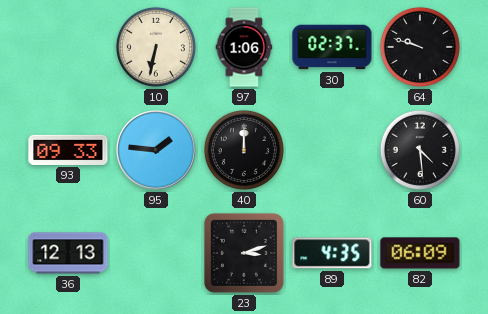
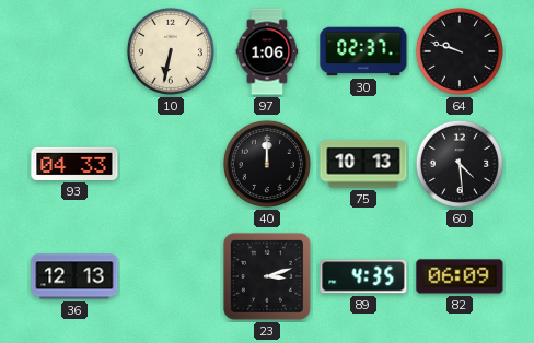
93: 09:33 -> 04:33 (74, 164)
95: 1:46 -> none (157, 151)
75: none -> 10:13 (363, 164)
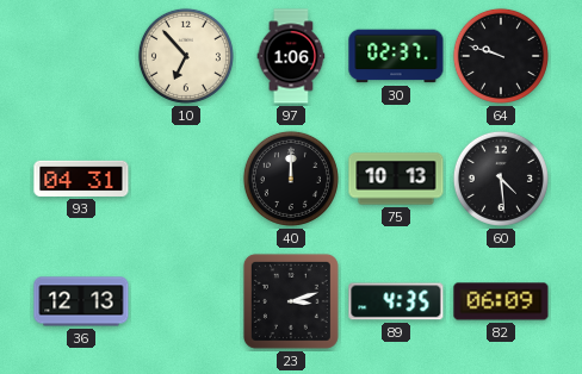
10: 6:32 -> 6:53 (186, 56)
93: 04:33 -> 04:31 (81, 179)
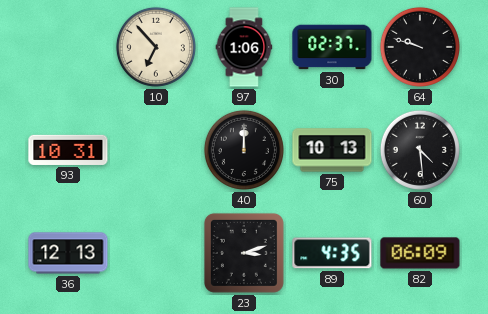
93: 04:31 -> 10:31 (68, 150)
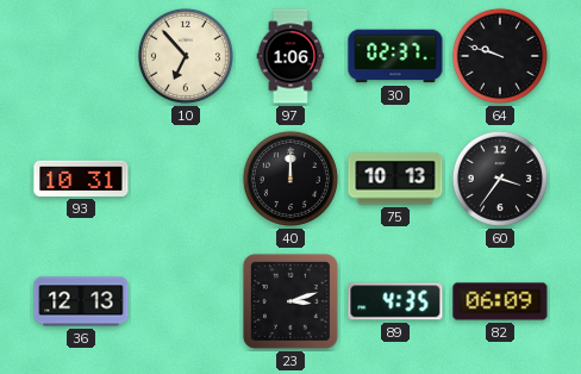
60: 4:29 -> 3:36 (500, 179)
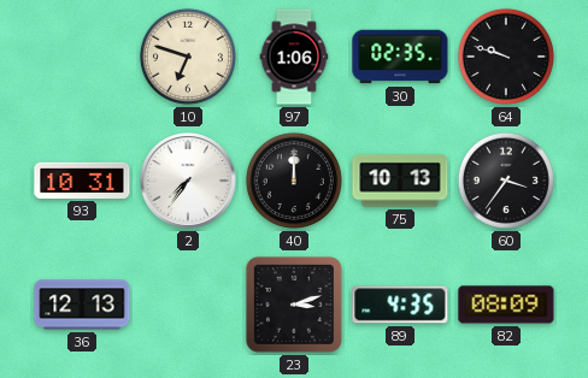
10: 6:53 -> 6:48 (188, 57)
30: 02:37 -> 02:35 (400, 57)
2: none -> 7:36 (189, 182)
82: 06:09 -> 08:09 (506, 305)
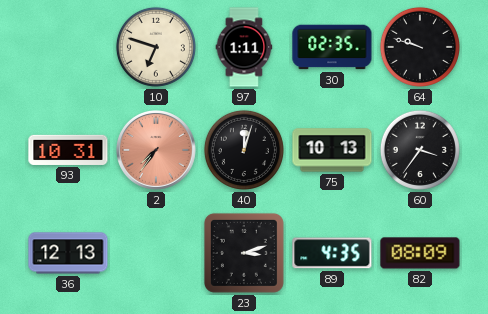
97: 1:06 -> 1:11 (244, 47)
2 dial: white -> salmon (157, 151)
40: 12:00 -> 12:03 (244, 150)
